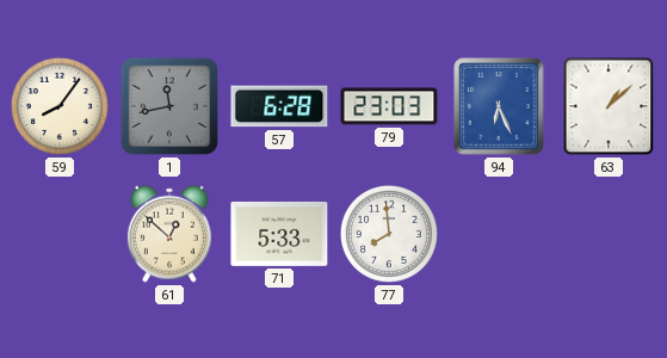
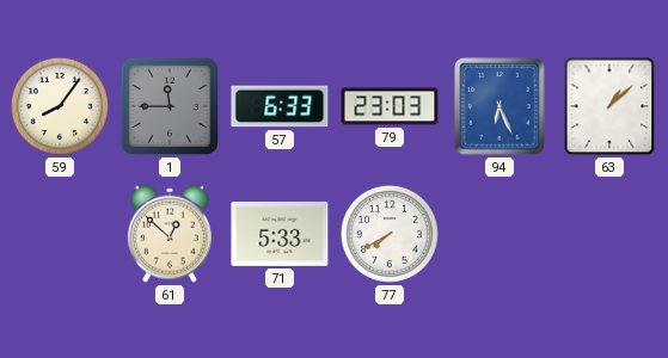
1: 11:43 -> 11:45 (170, 106)
57: 6:28 -> 6:33 (280, 106)
77: 7:59 -> 7:40 (390, 234)
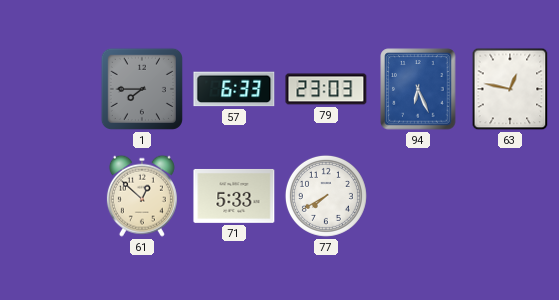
59: 8:06 -> none (60, 106)
1: 11:45 -> 7:45 (142, 89)
63: 1:08 -> 12:47 (510, 89)
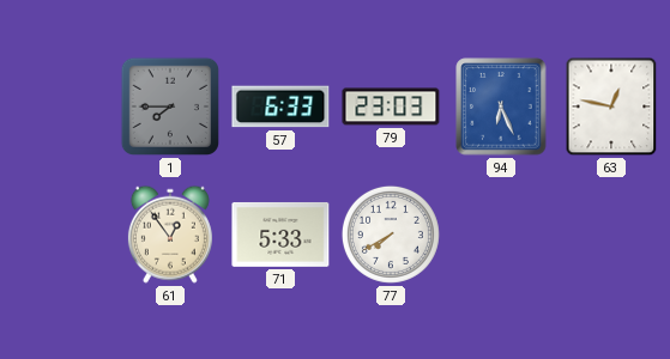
61: 12:52 -> 12:54 (170, 235)
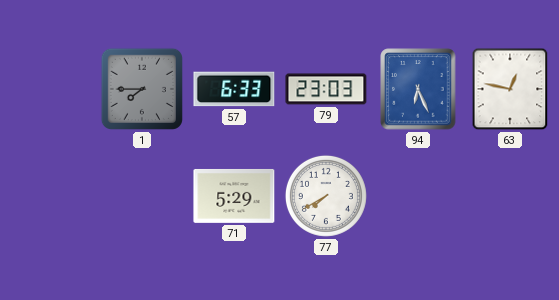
61: 12:54 -> none (170, 235)
71: 5:33 -> 5:29 (234, 196)
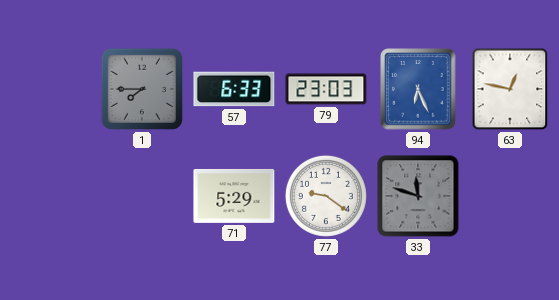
77: 7:40 -> 9:21 (326, 196)
33: none -> 11:48 (418, 196)
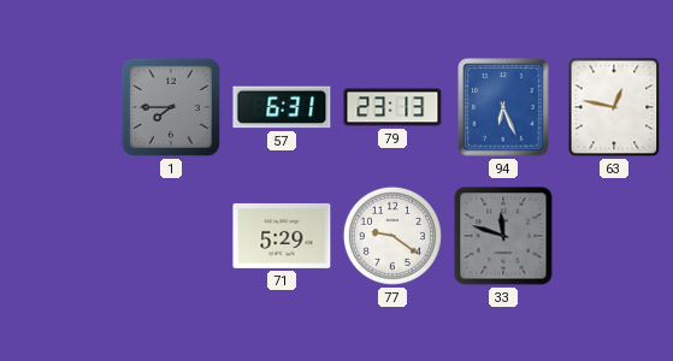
57: 6:33 -> 6:31 (282, 107)
79: 23:03 -> 23:13 (392, 107)
